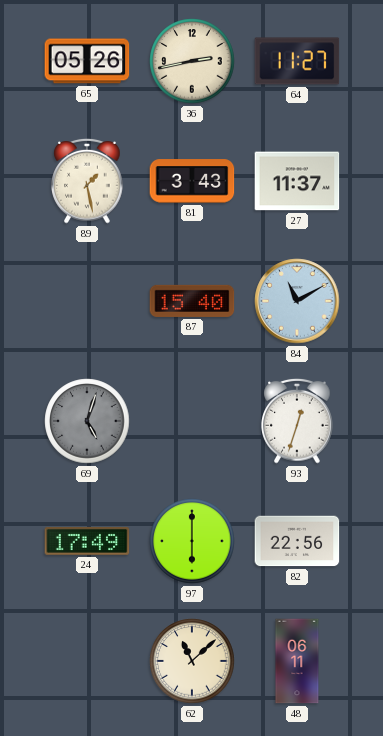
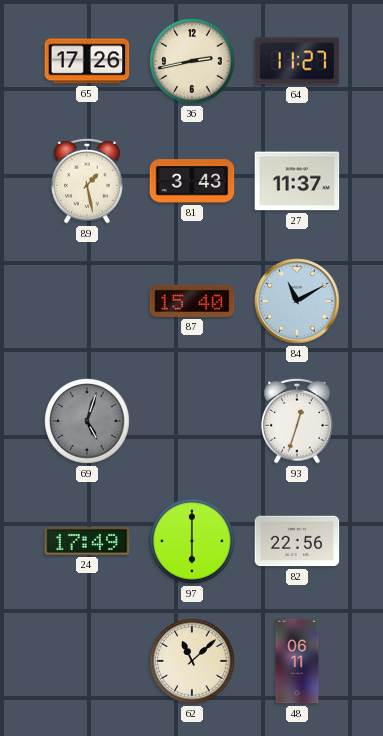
65: 05:26 -> 17:26 (87, 61)
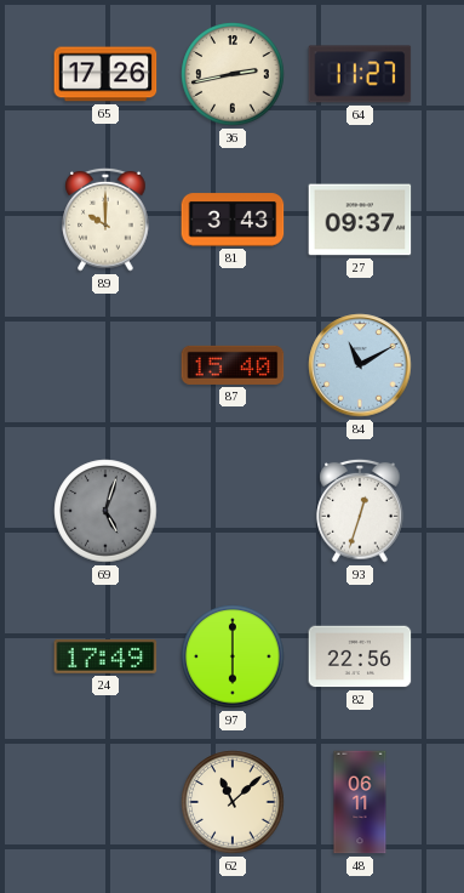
89: 1:28 -> 10:00 (105, 220)
27: 11:37 -> 09:37 (360, 220)
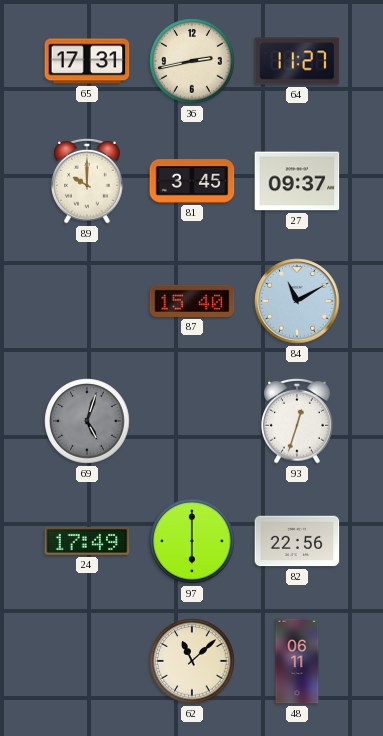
65: 17:26 -> 17:31 (87, 61)
81: 3:43 -> 3:45 (192, 181)
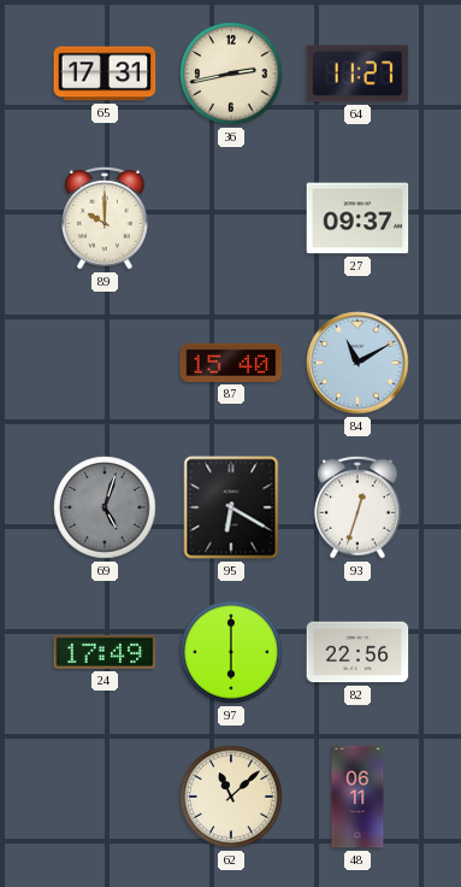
81: 3:45 -> none (192, 181)
95: none -> 6:20 (231, 507)
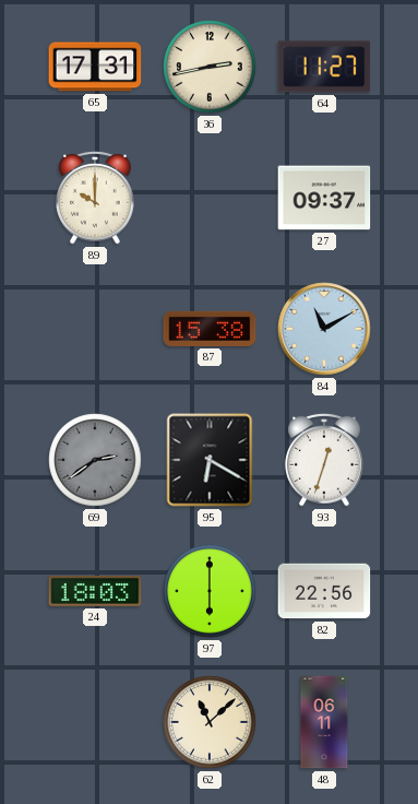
87: 15:40 -> 15:38 (210, 329)
69: 5:03 -> 2:39 (95, 460)
24: 17:49 -> 18:03 (95, 591)
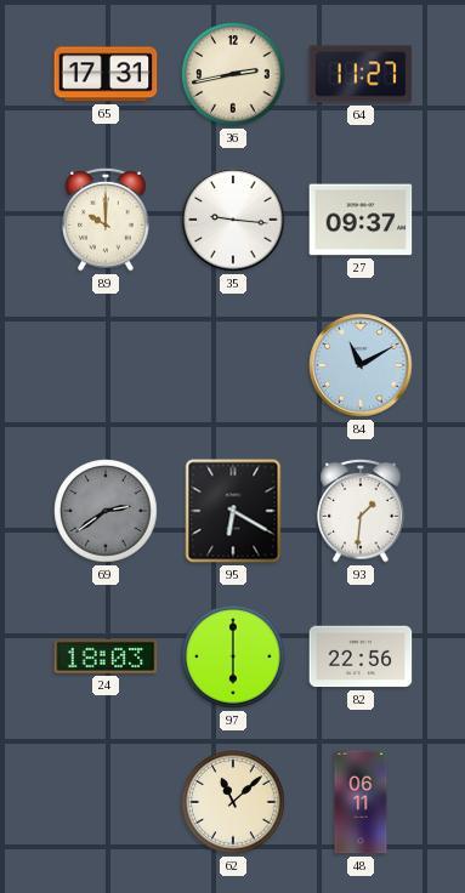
35: none -> 9:16 (233, 220)
87: 15:38 -> none (210, 329)
93: 12:33 -> 1:31 (361, 511)
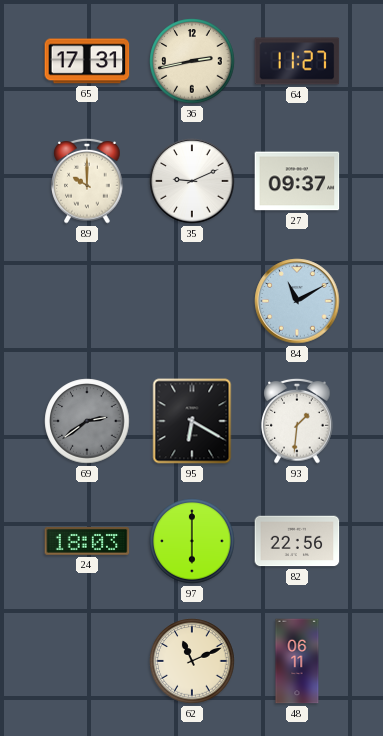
35: 9:16 -> 9:11 (192, 181)
62: 11:08 -> 11:11 (192, 661)
